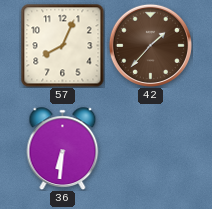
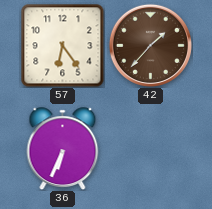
57: 8:04 -> 6:24 (62, 45)
36: 6:31 -> 6:34 (63, 149)
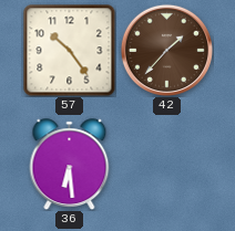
57: 6:24 -> 10:24 (69, 50)
36: 6:34 -> 6:29 (70, 165)
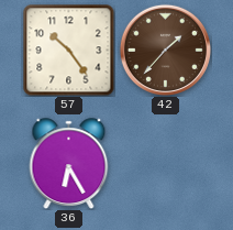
36: 6:29 -> 6:25 (69, 164)
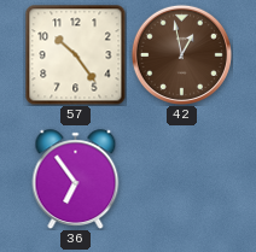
42: 1:37 -> 12:58 (181, 54)
36: 6:25 -> 6:54 (76, 180)
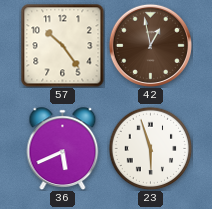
36: 6:54 -> 5:41 (63, 149)
23: none -> 5:57 (150, 148)
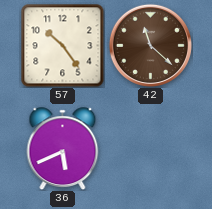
42: 12:58 -> 11:22 (150, 45)
23: 5:57 -> none (150, 148)
